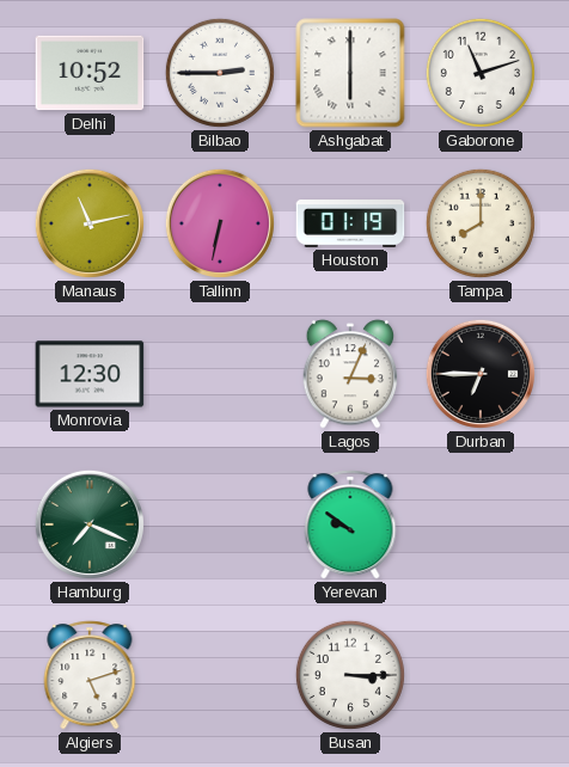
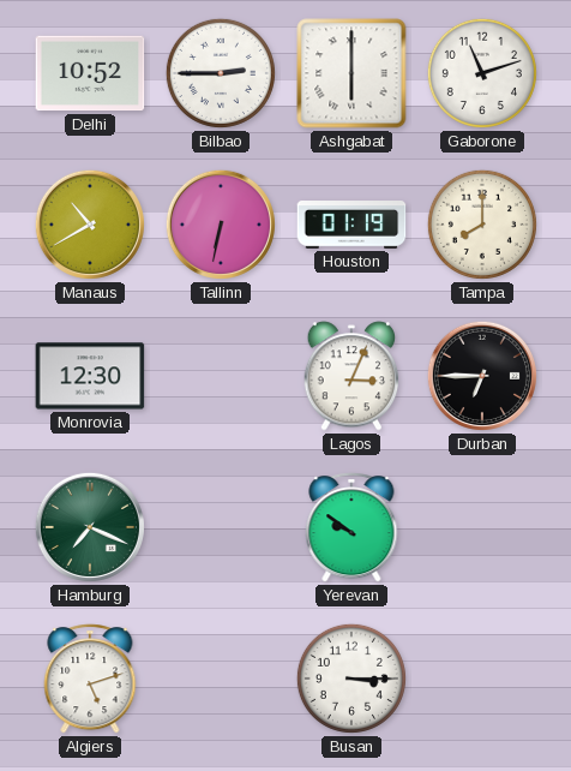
Manaus: 11:13 -> 10:40 (90, 225)
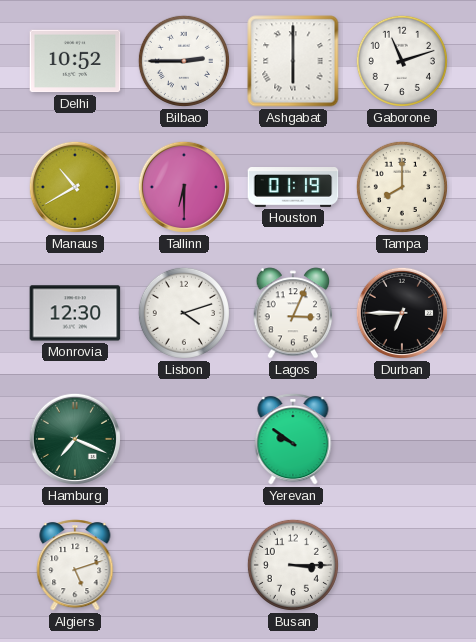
Tallinn: 6:32 -> 6:30 (184, 187)
Lisbon: none -> 4:12 (184, 313)
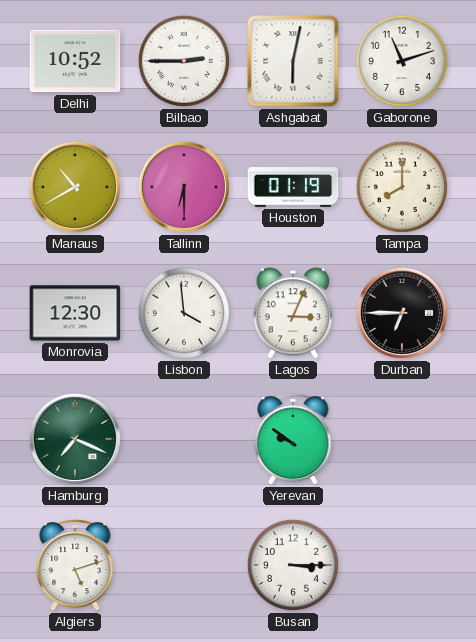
Ashgabat: 6:00 -> 6:02 (293, 61)
Lisbon: 4:12 -> 3:59 (184, 313)
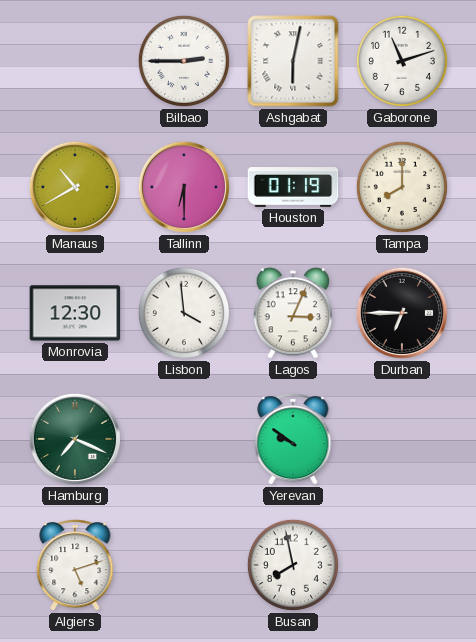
Delhi: 10:52 -> none (75, 61)
Busan: 3:15 -> 7:58 (293, 565)
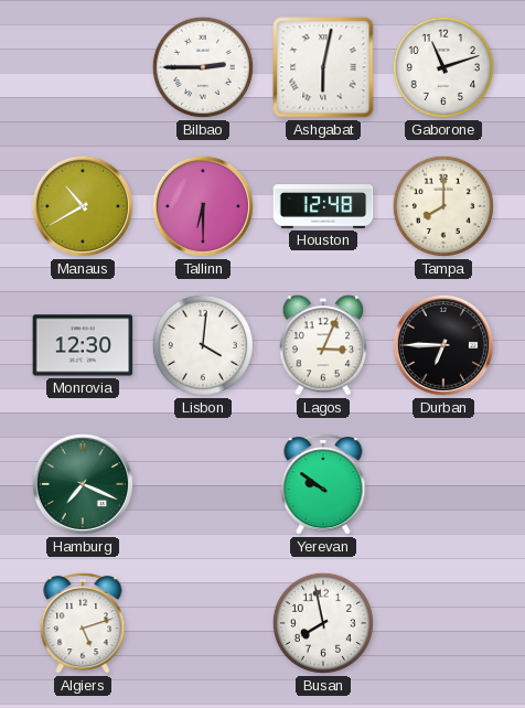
Houston: 01:19 -> 12:48 (323, 206)
Lisbon: 3:59 -> 4:01 (203, 345)
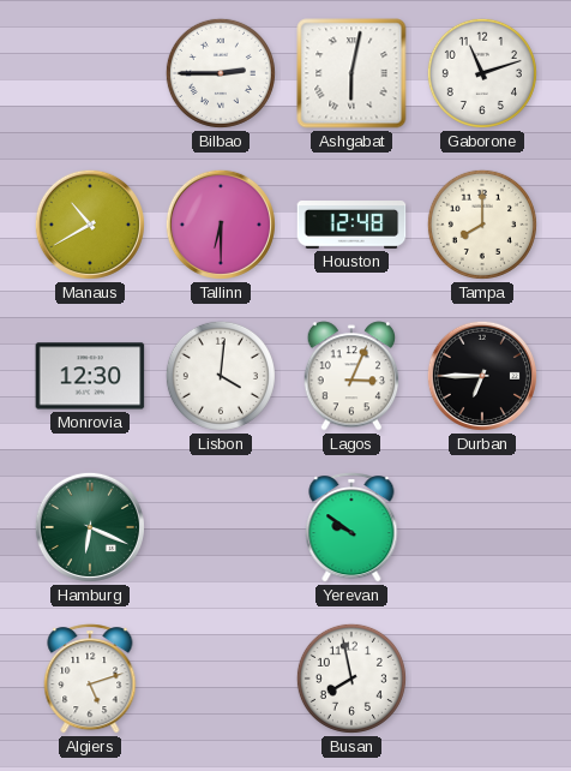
Hamburg: 7:19 -> 6:19 (90, 527)
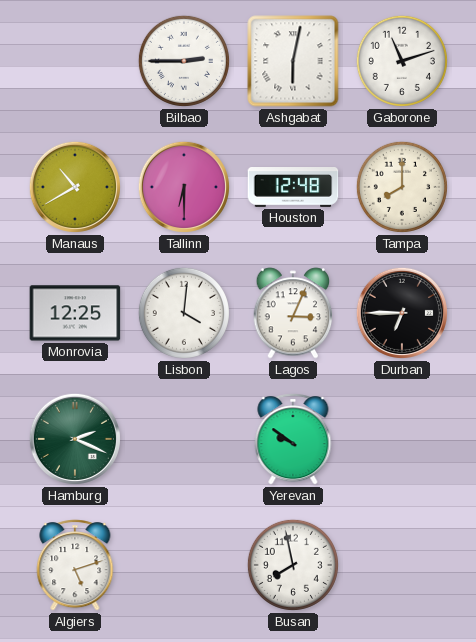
Monrovia: 12:30 -> 12:25 (75, 313)
Hamburg: 6:19 -> 2:19 (75, 439)
